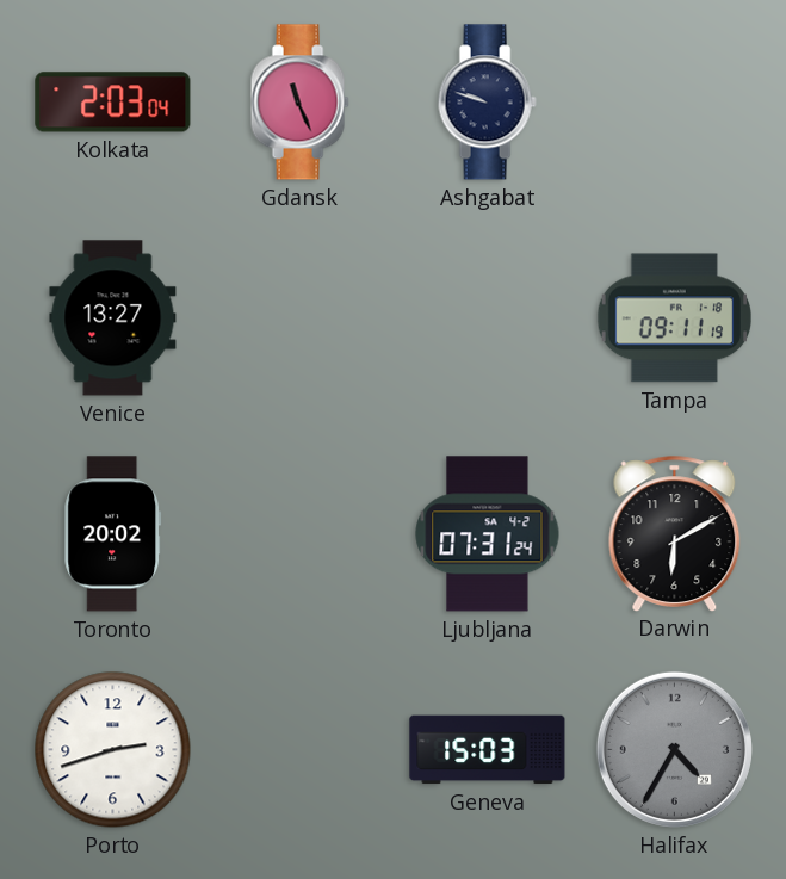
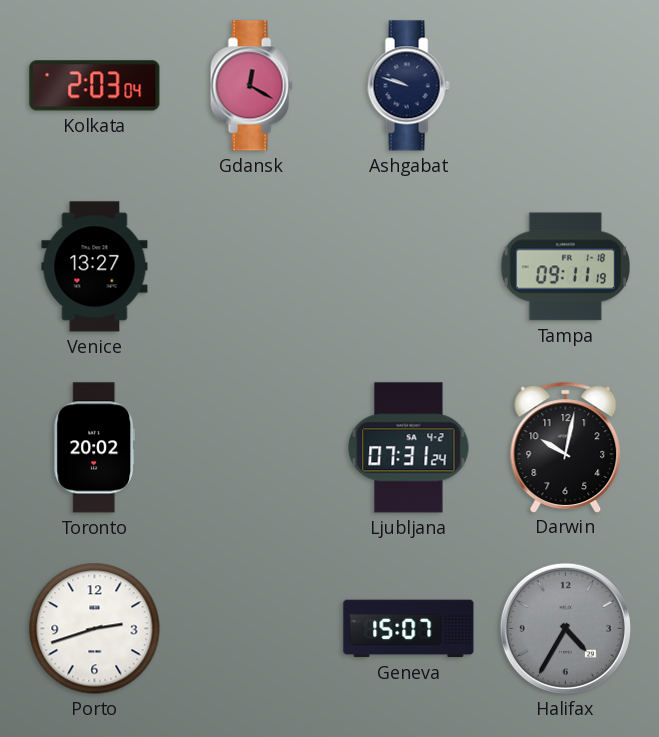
Gdansk: 11:26 -> 12:20 (251, 86)
Darwin: 6:10 -> 10:02 (566, 447)
Geneva: 15:03 -> 15:07 (409, 629)
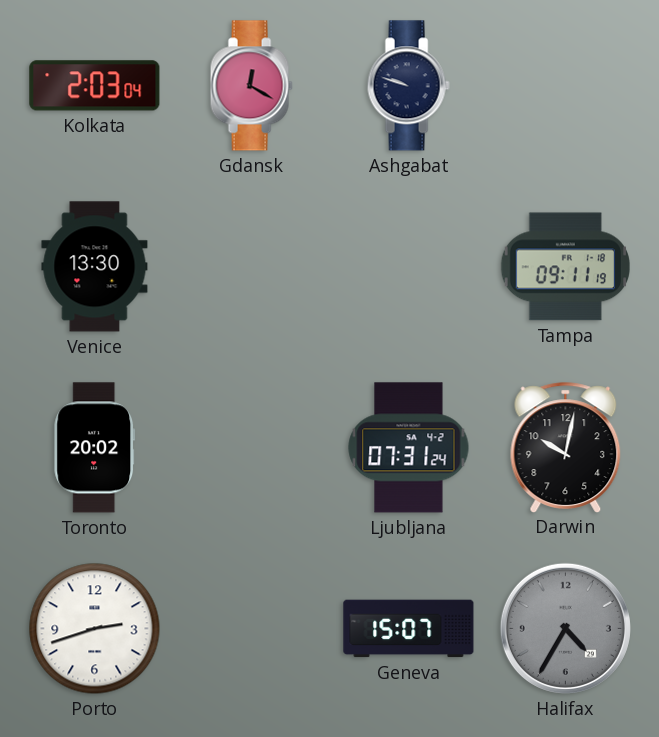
Venice: 13:27 -> 13:30 (95, 267)
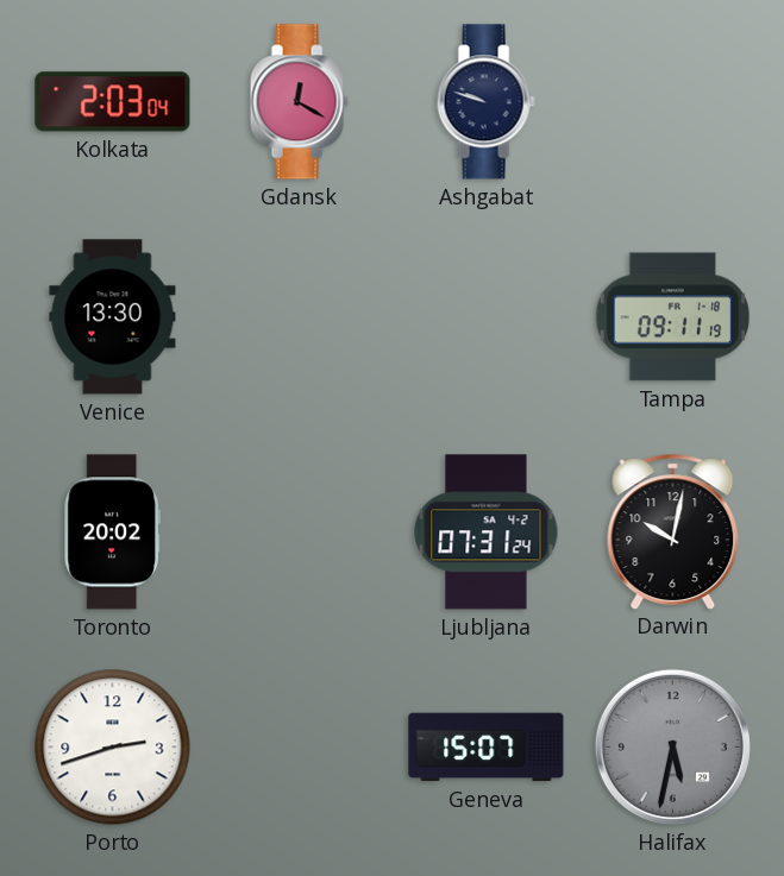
Halifax: 4:35 -> 5:32 (672, 746)
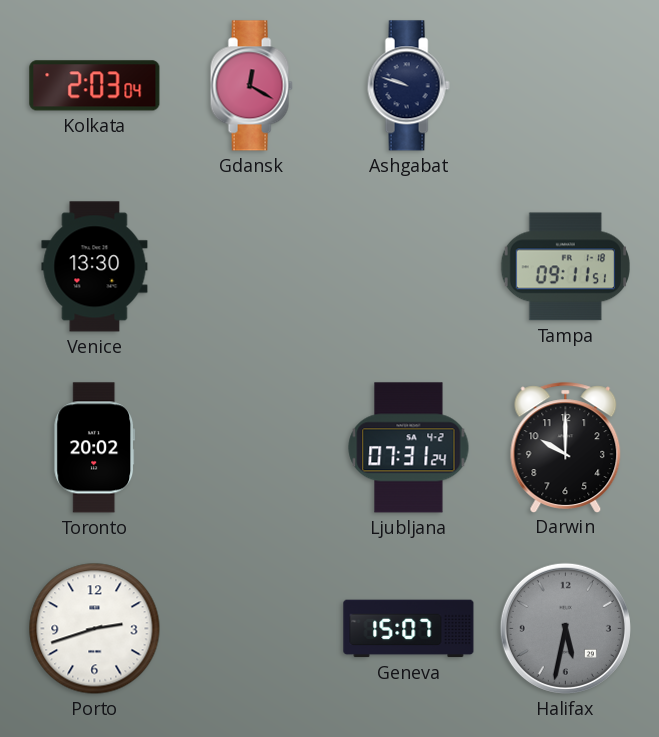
Tampa: 09:11:19 -> 09:11:51 (565, 267)
Darwin: 10:02 -> 10:00 (566, 447)
